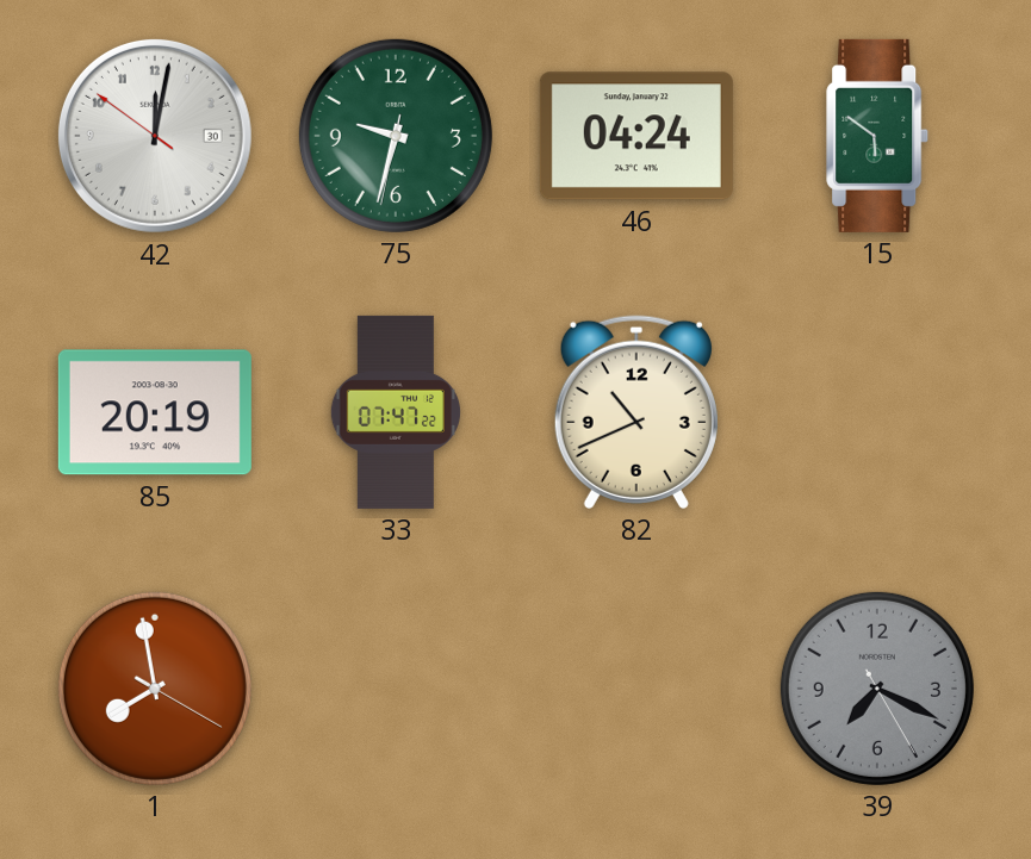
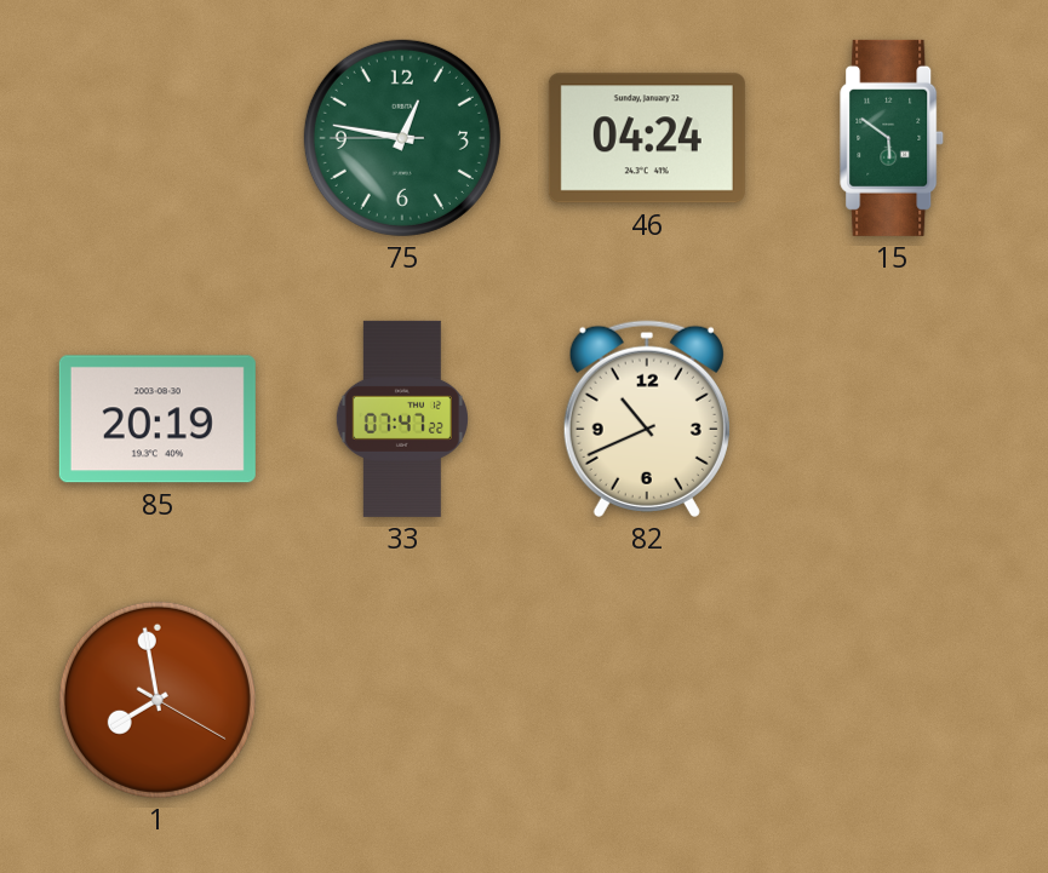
42: 12:01 -> none (155, 136)
75: 9:32 -> 12:46 (402, 138)
39: 7:19 -> none (877, 689)
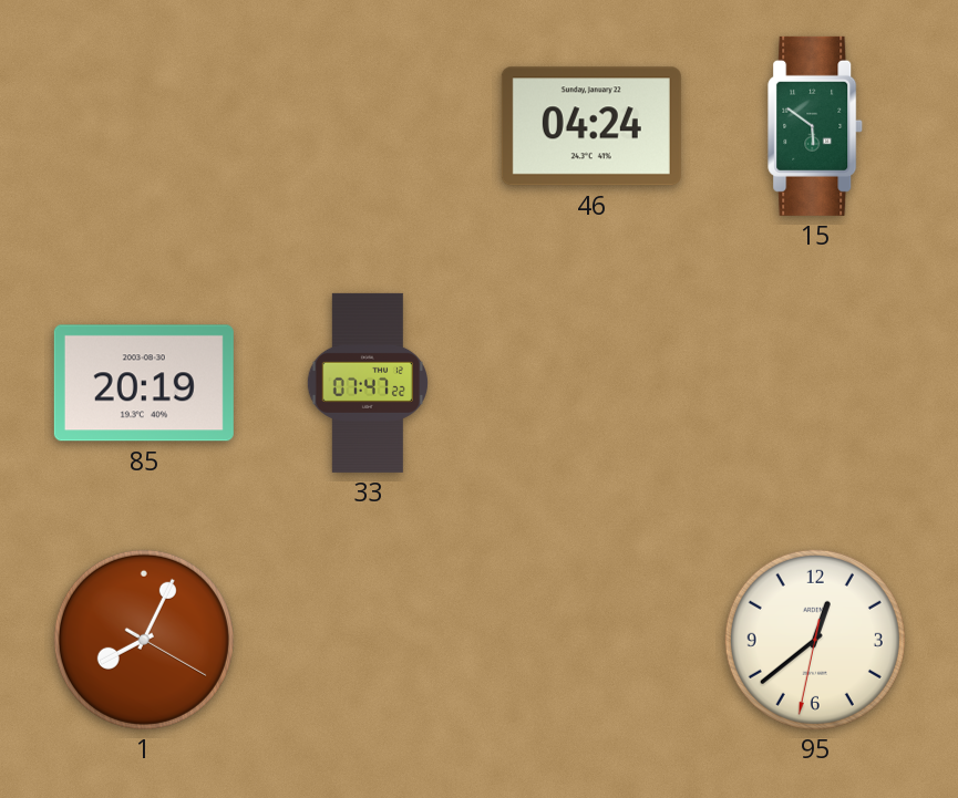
75: 12:46 -> none (402, 138)
82: 10:41 -> none (647, 419)
1: 7:58 -> 8:04 (144, 640)
95: none -> 12:38 (815, 640)
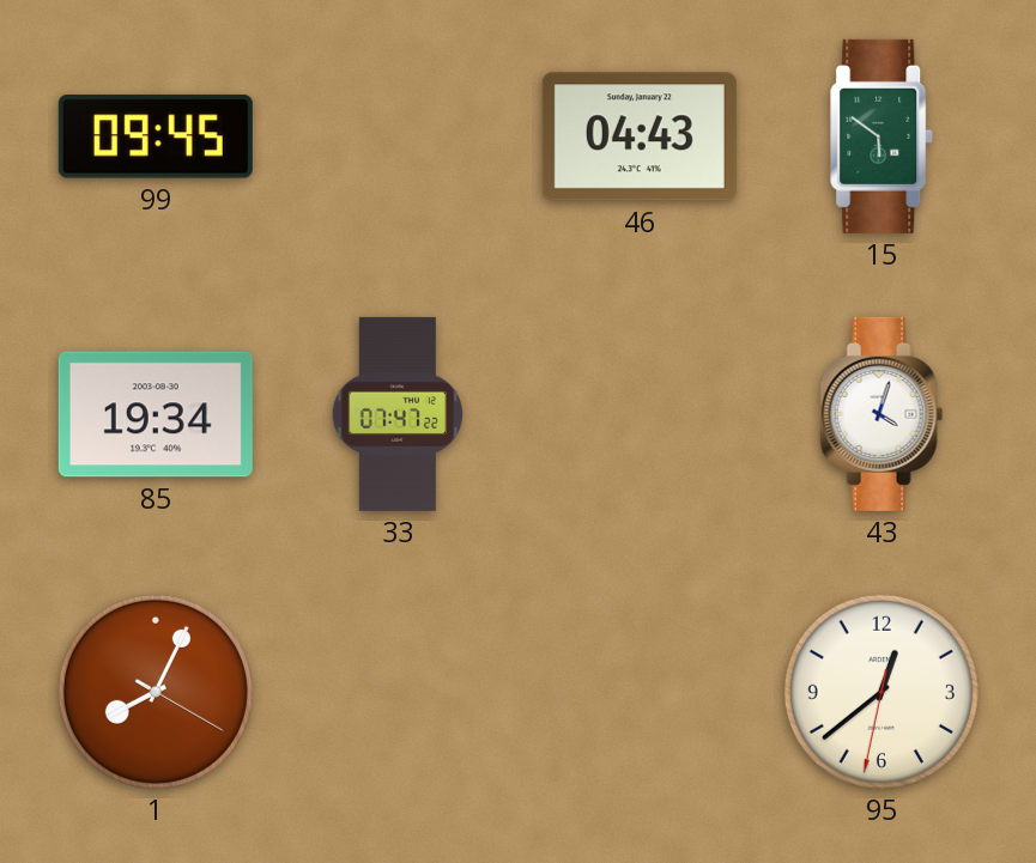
99: none -> 09:45 (156, 136)
46: 04:24 -> 04:43 (640, 136)
85: 20:19 -> 19:34 (156, 414)
43: none -> 4:03 (881, 414)
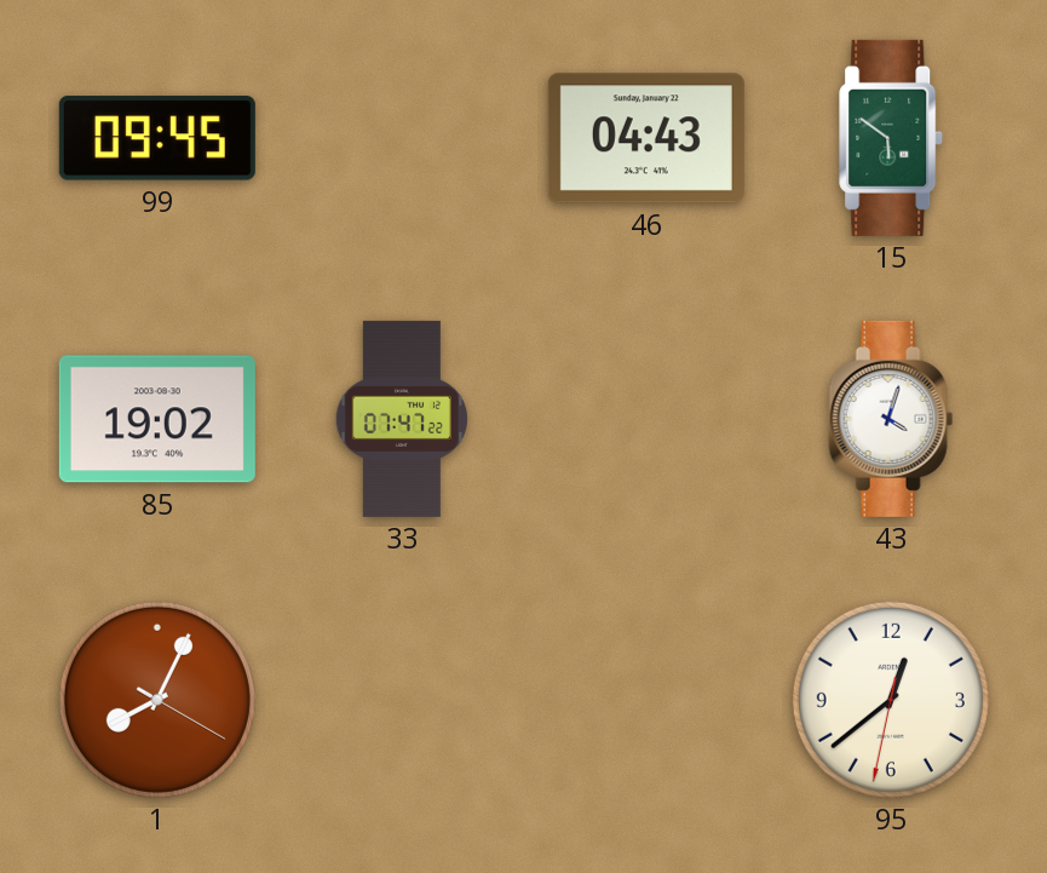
85: 19:34 -> 19:02 (157, 419)
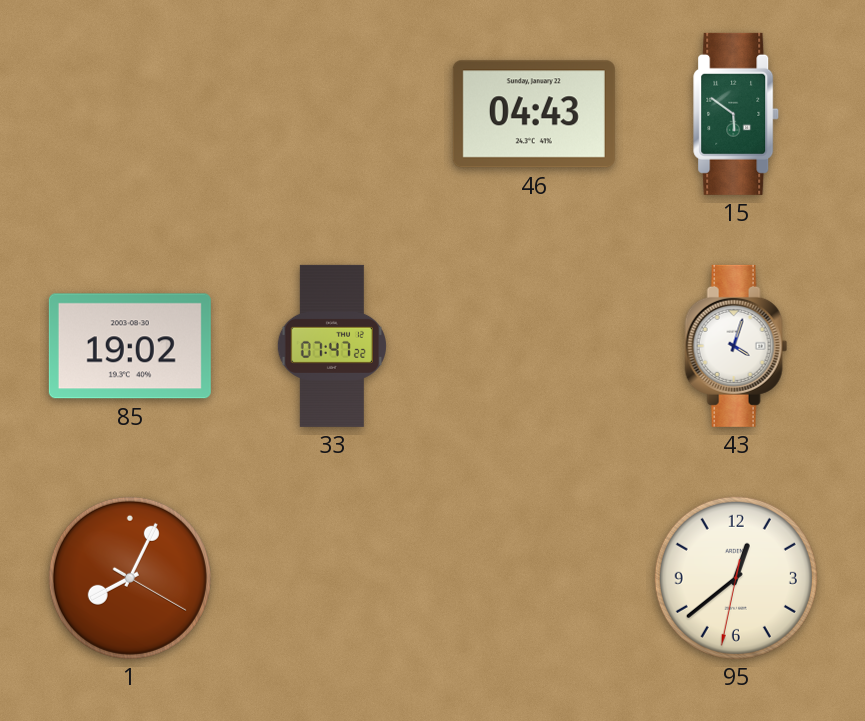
99: 09:45 -> none (157, 138)
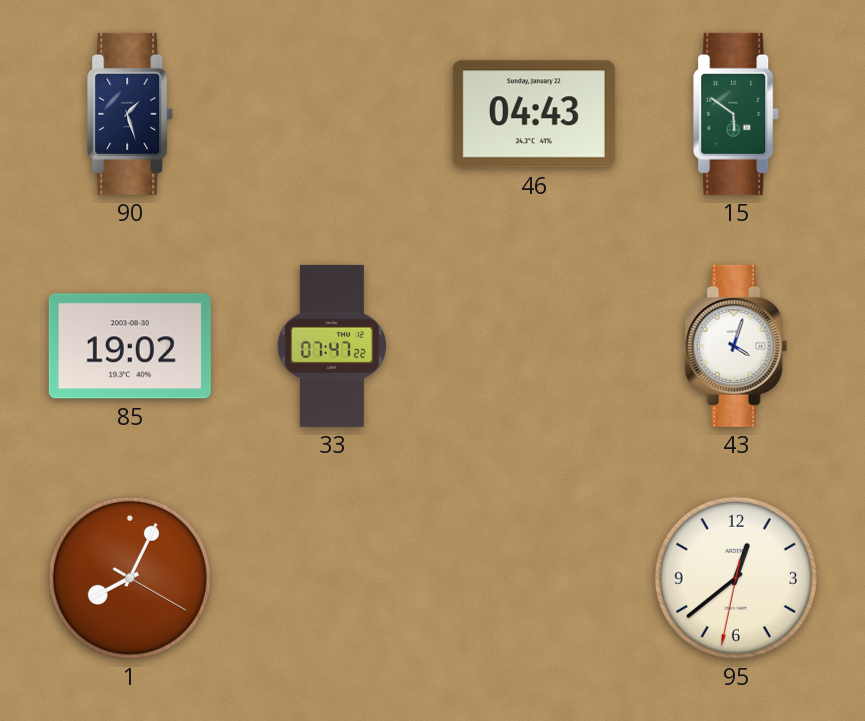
90: none -> 1:27 (131, 114)
